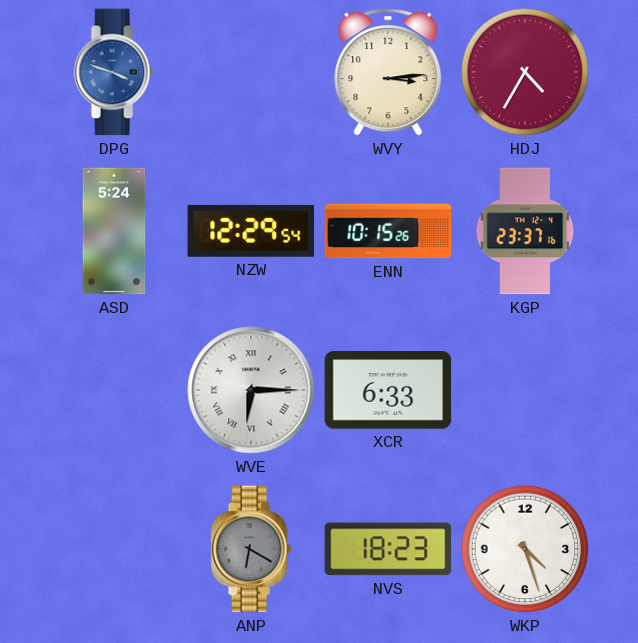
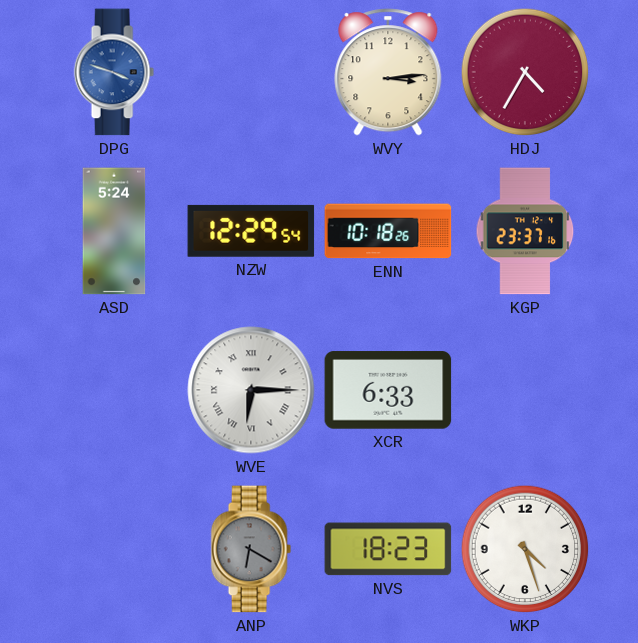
ENN: 10:15 -> 10:18 (388, 231)
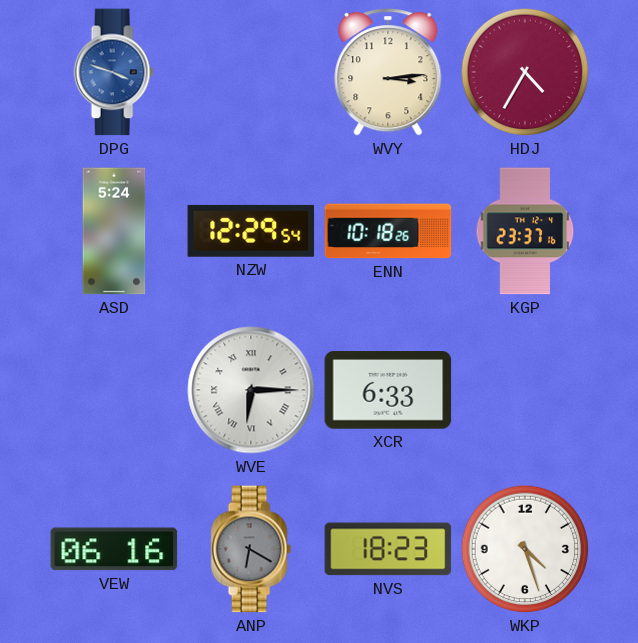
VEW: none -> 06:16 (114, 549)
